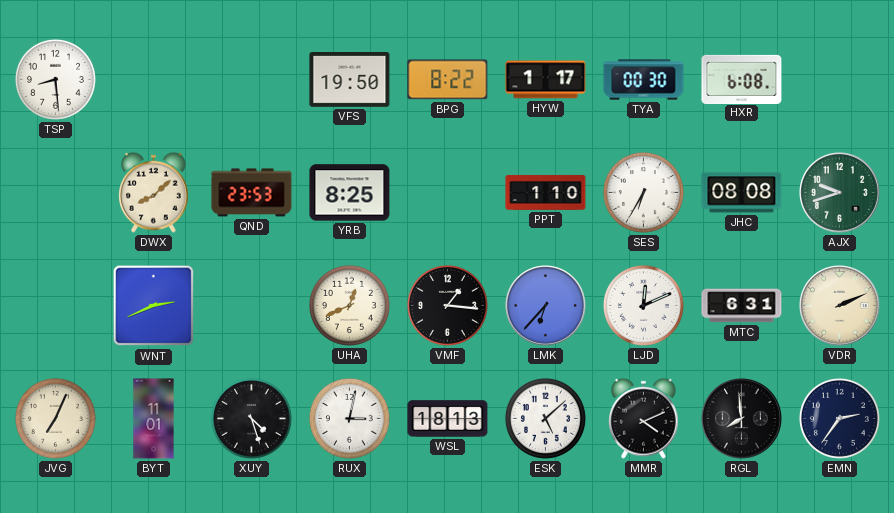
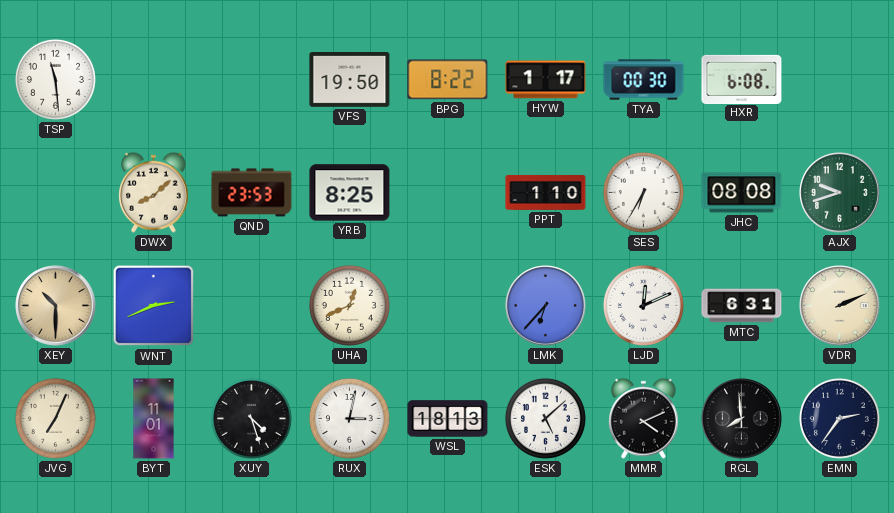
TSP: 8:29 -> 11:29 (55, 79)
XEY: none -> 10:30 (56, 306)
VMF: 1:16 -> none (447, 305)
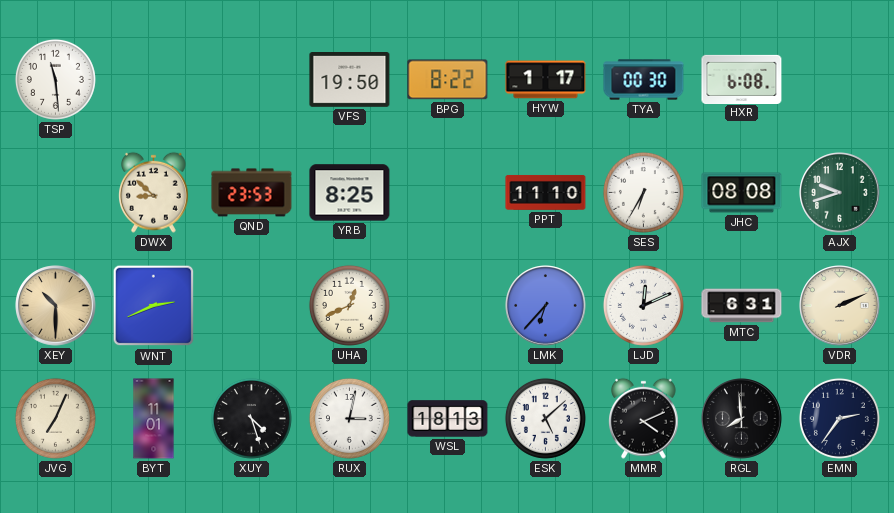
DWX: 8:08 -> 8:52 (154, 192)
PPT: 1:10 -> 11:10 (546, 193)
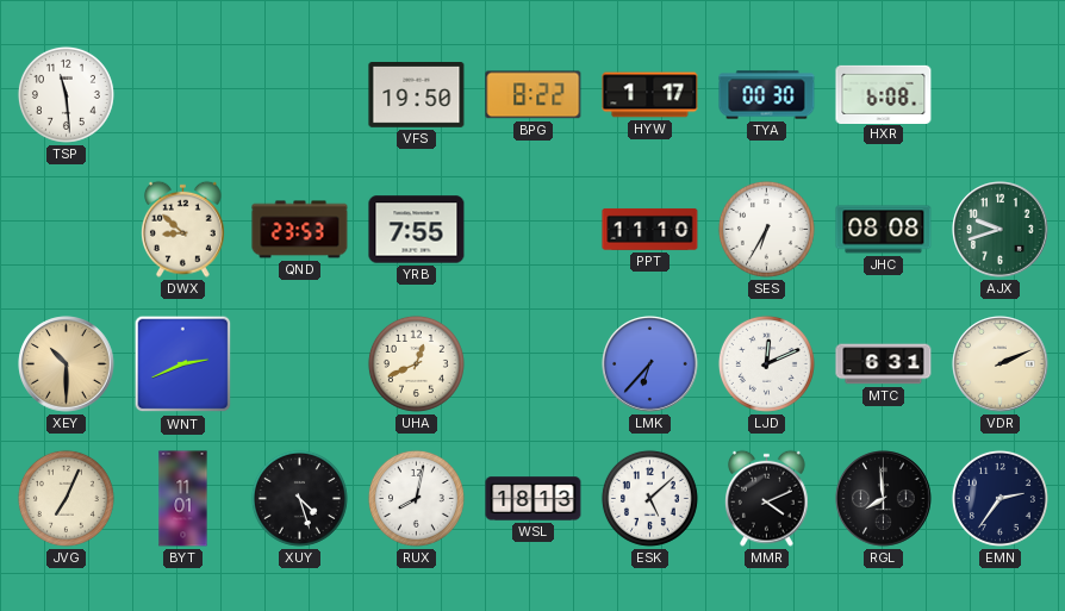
YRB: 8:25 -> 7:55 (417, 230)
RUX: 3:02 -> 8:02 (416, 498)
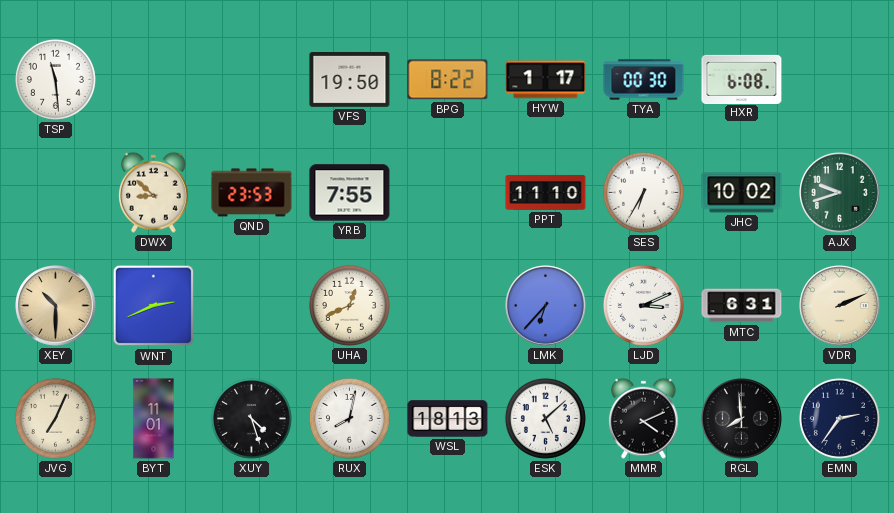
JHC: 08:08 -> 10:02 (742, 193)
LJD: 12:11 -> 3:11 (643, 305)
